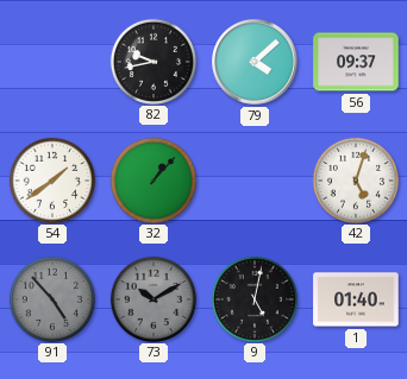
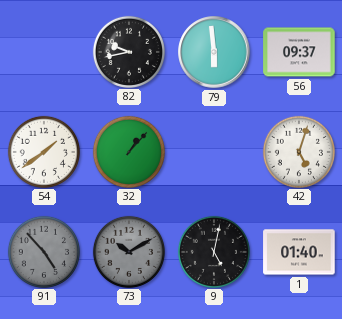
79: 4:08 -> 5:59 (214, 52)
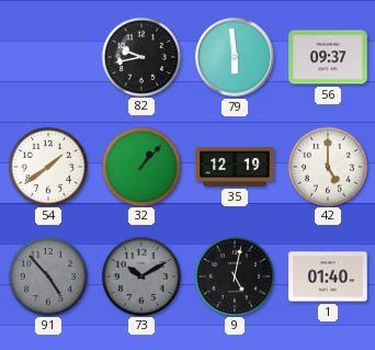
35: none -> 12:19 (235, 167)
42: 5:03 -> 5:00 (327, 166)
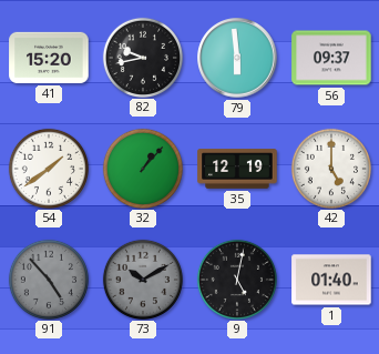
41: none -> 15:20 (49, 58)
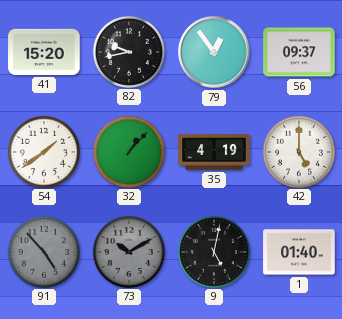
79: 5:59 -> 12:54 (214, 52)
35: 12:19 -> 4:19 (214, 152)
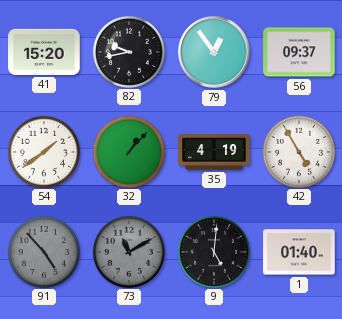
42: 5:00 -> 4:55 (298, 151)
73: 10:10 -> 11:10 (128, 251)
9: 5:02 -> 5:01 (213, 251)
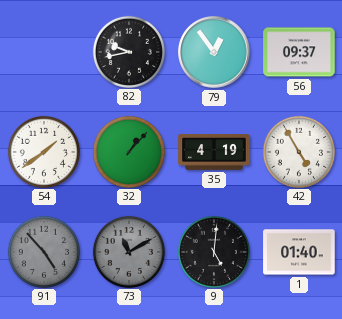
41: 15:20 -> none (44, 52)
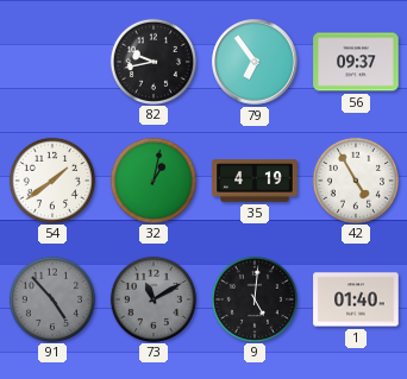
79: 12:54 -> 6:54 (255, 62)
32: 1:07 -> 1:02 (152, 179)
